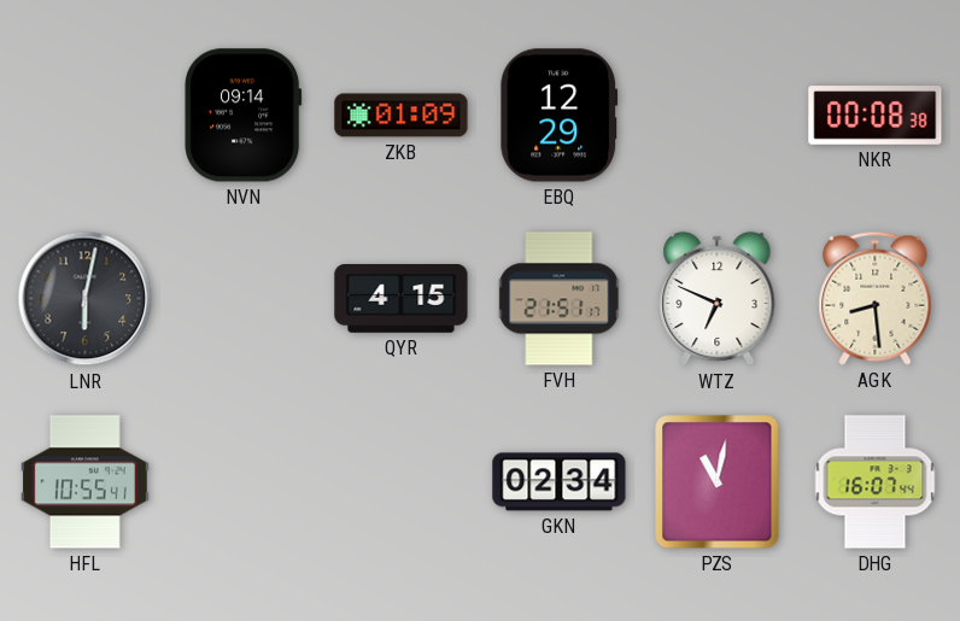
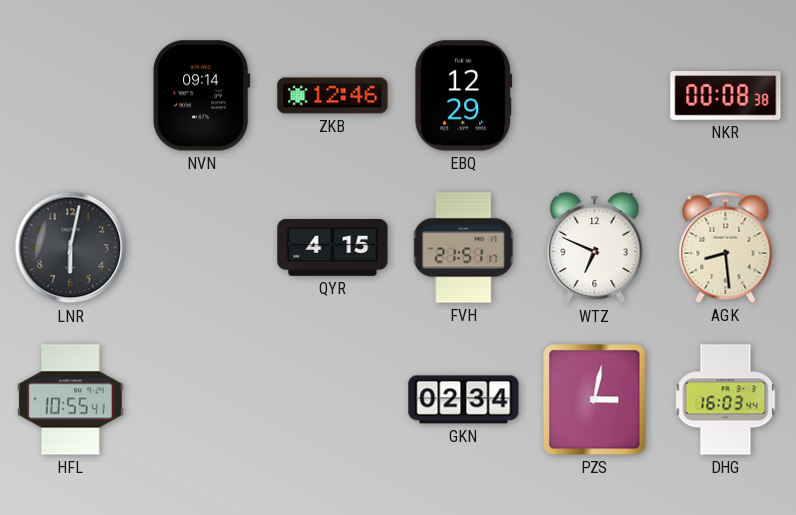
ZKB: 01:09 -> 12:46 (333, 96)
PZS: 11:02 -> 3:02 (595, 400)
DHG: 16:07 -> 16:03 (726, 400)
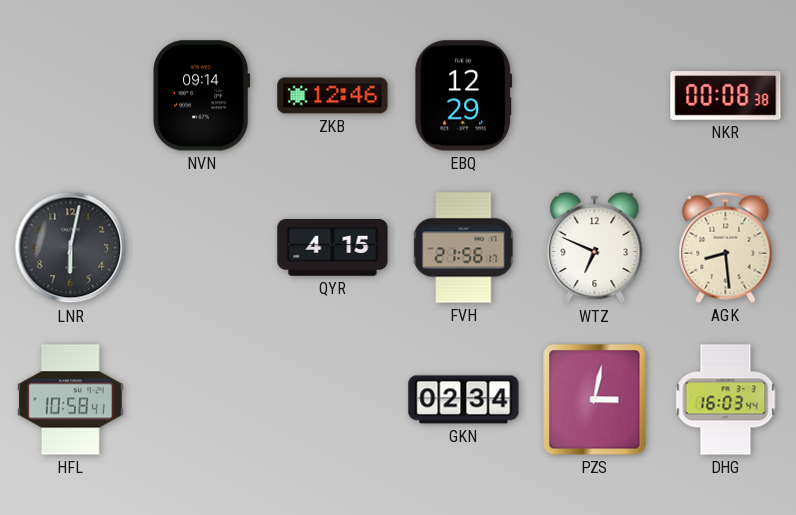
FVH: 21:51 -> 21:56 (464, 248)
HFL: 10:55 -> 10:58 (70, 400)
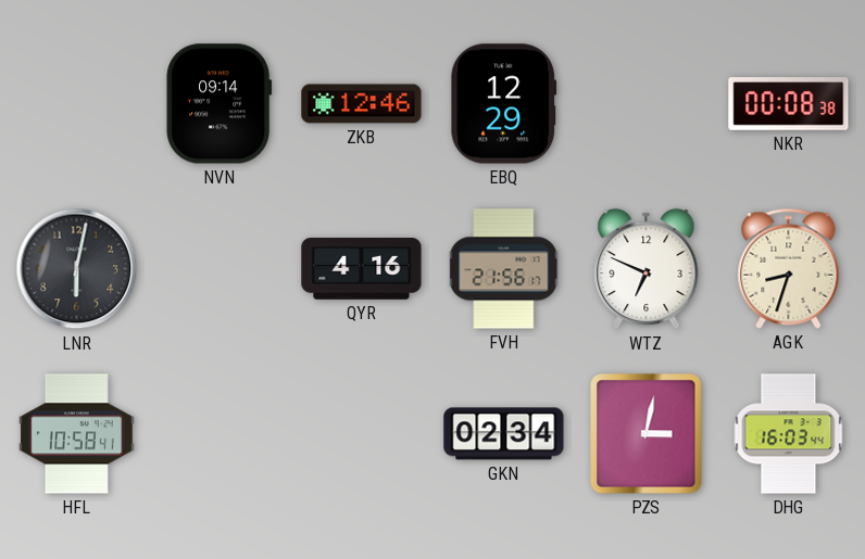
QYR: 4:15 -> 4:16 (362, 269)
AGK: 8:29 -> 8:33 (789, 268)
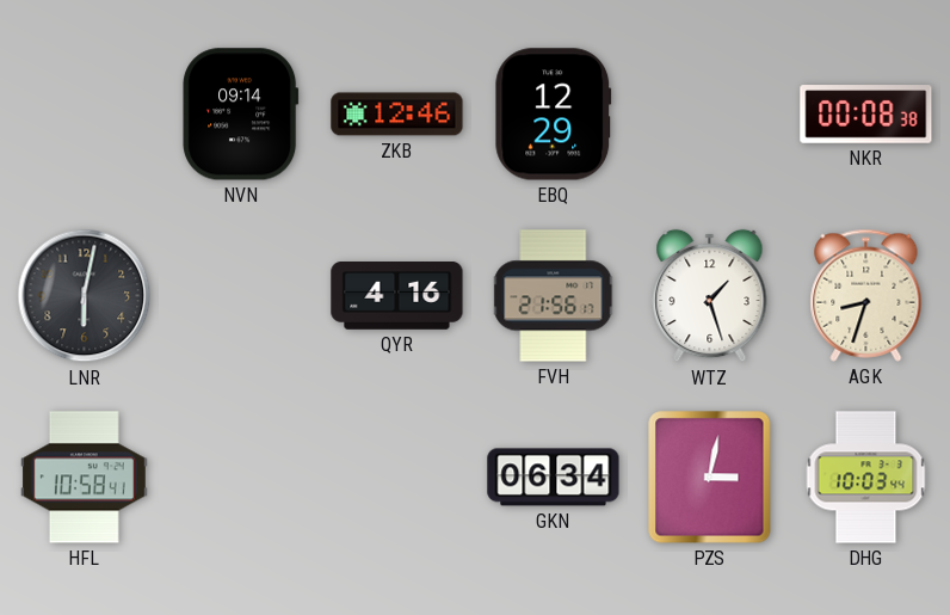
WTZ: 6:49 -> 1:27 (710, 296)
GKN: 02:34 -> 06:34 (554, 478)
DHG: 16:03 -> 10:03 (866, 478)
